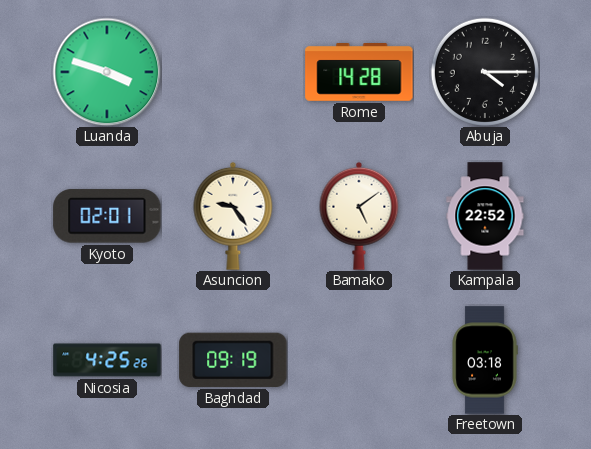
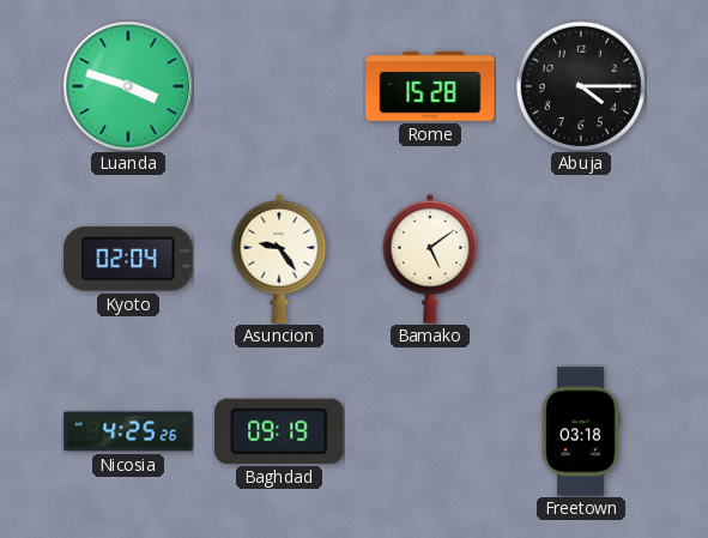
Rome: 14:28 -> 15:28 (430, 87)
Kyoto: 02:01 -> 02:04 (128, 259)
Kampala: 22:52 -> none (485, 216)
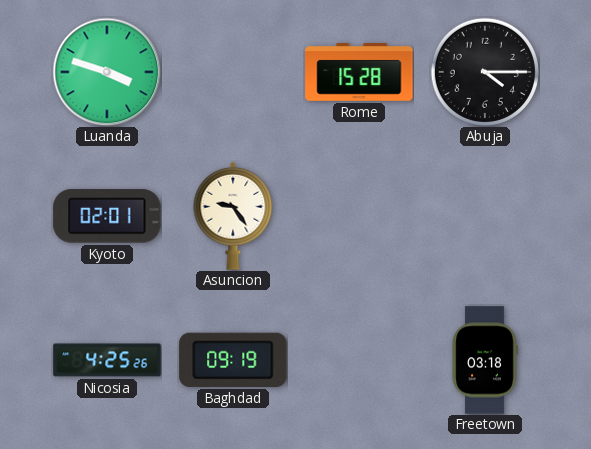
Kyoto: 02:04 -> 02:01 (107, 216)
Bamako: 5:09 -> none (430, 259)
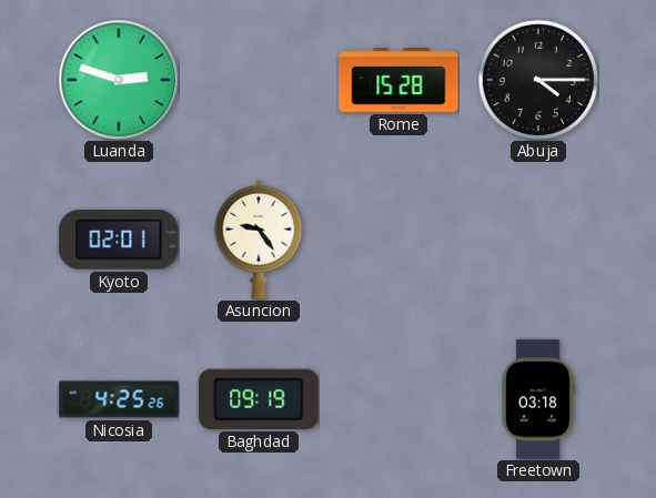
Luanda: 3:48 -> 2:48 (119, 80)
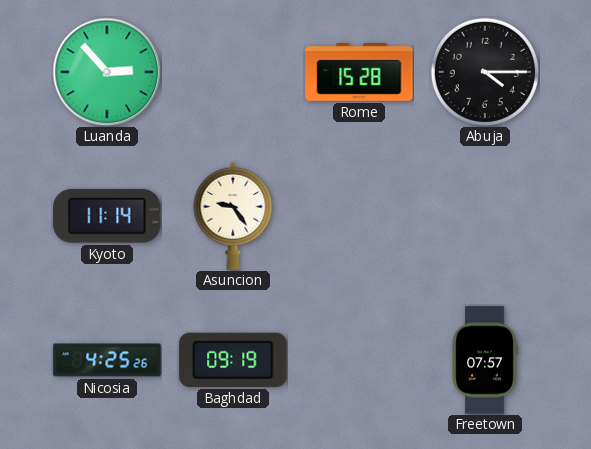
Luanda: 2:48 -> 2:53 (107, 72)
Kyoto: 02:01 -> 11:14 (107, 216)
Freetown: 03:18 -> 07:57 (485, 360)
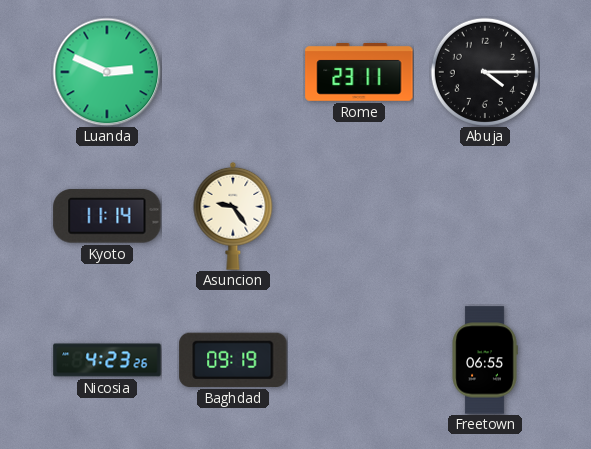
Luanda: 2:53 -> 2:49 (107, 72)
Rome: 15:28 -> 23:11 (359, 73)
Nicosia: 4:25 -> 4:23 (107, 360)
Freetown: 07:57 -> 06:55 (485, 360)
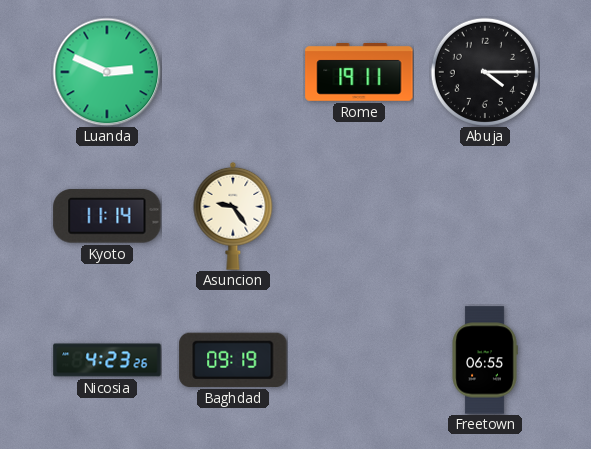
Rome: 23:11 -> 19:11 (359, 73)
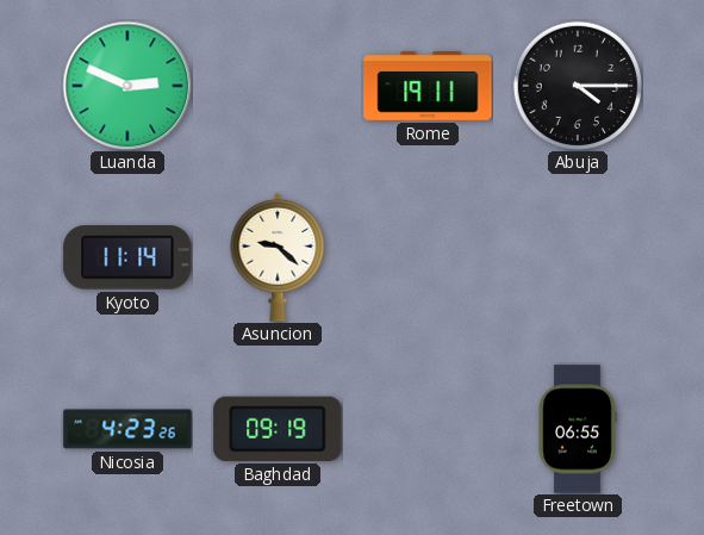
Asuncion: 9:24 -> 9:22 (278, 257)
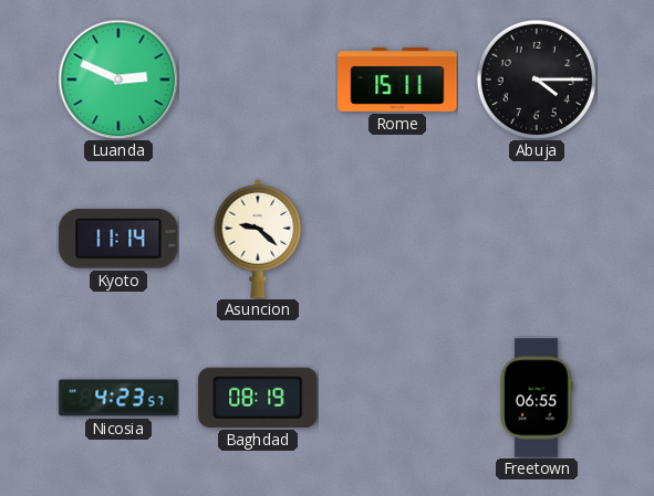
Rome: 19:11 -> 15:11 (397, 81)
Nicosia: 4:23:26 -> 4:23:57 (118, 398)
Baghdad: 09:19 -> 08:19 (258, 398)
